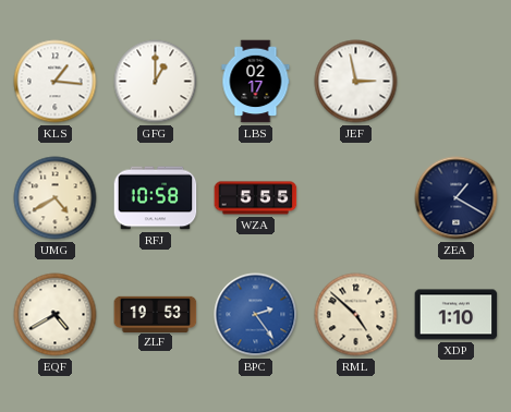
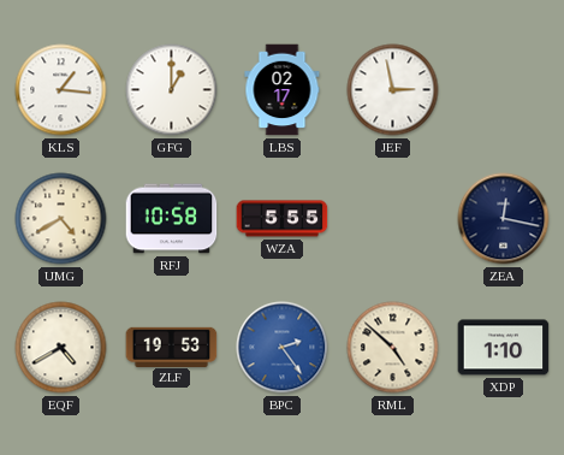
ZEA: 1:20 -> 12:17 (504, 219)
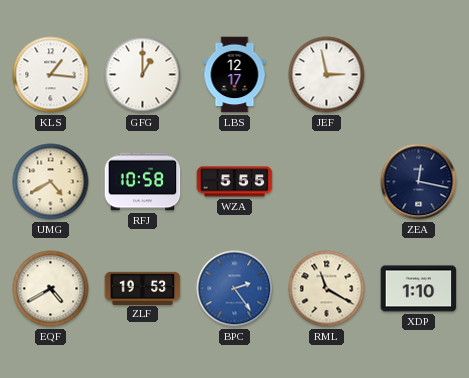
LBS: 02:17 -> 12:17 (235, 75)
RML: 4:52 -> 11:20 (327, 289)
